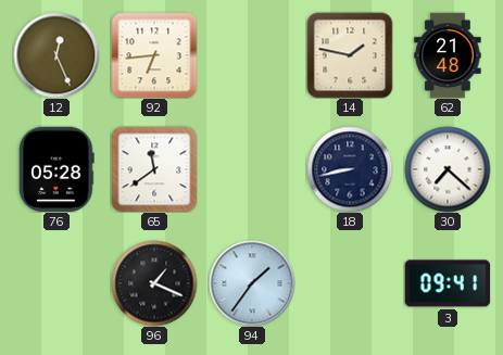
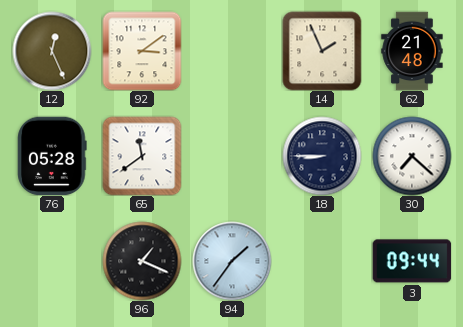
92: 6:44 -> 3:09 (142, 51)
14: 1:47 -> 1:56 (322, 51)
18: 8:43 -> 8:45 (322, 156)
3: 09:41 -> 09:44 (412, 261)
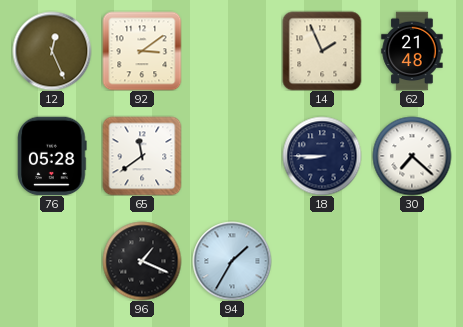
94: 1:36 -> 1:35 (232, 261)
3: 09:44 -> none (412, 261)
